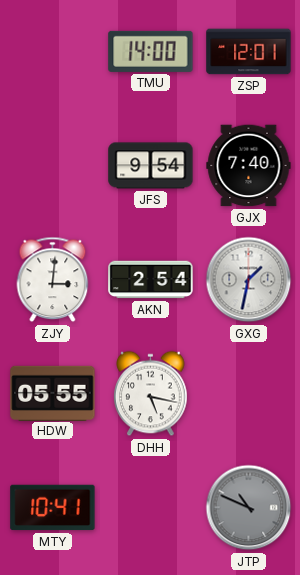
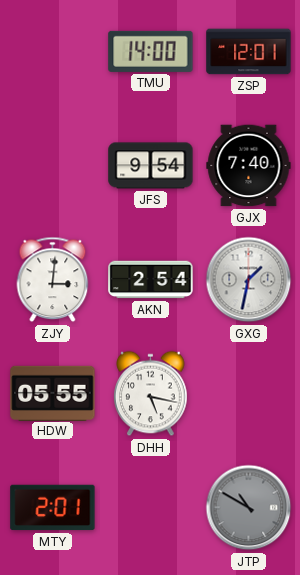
MTY: 10:41 -> 2:01 (53, 508)
JTP: 10:49 -> 10:50 (249, 508)
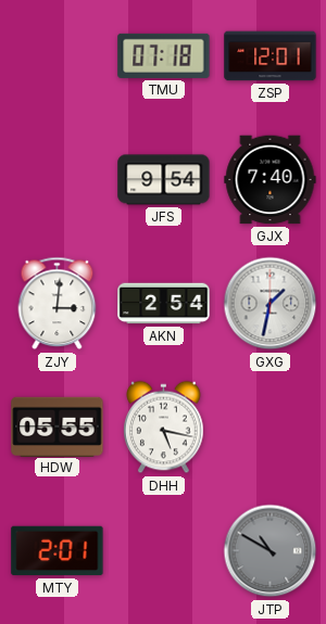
TMU: 14:00 -> 07:18 (164, 55)
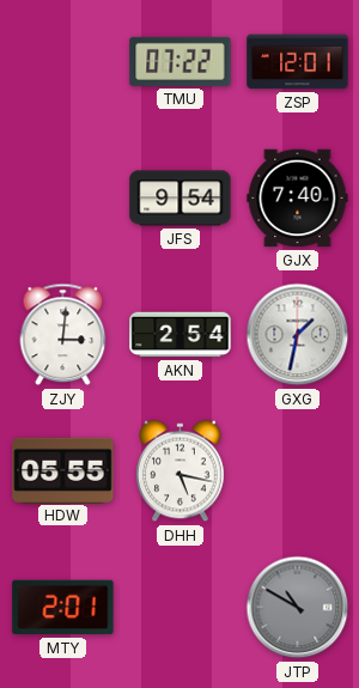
TMU: 07:18 -> 07:22 (181, 61)
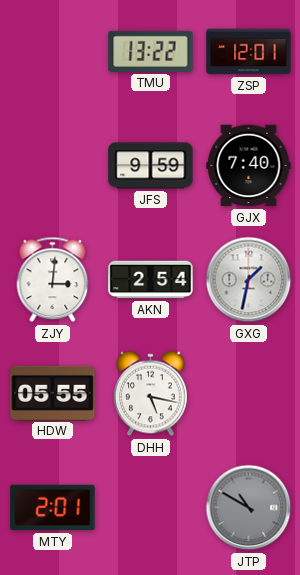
TMU: 07:22 -> 13:22 (151, 51)
JFS: 9:54 -> 9:59 (151, 166)
